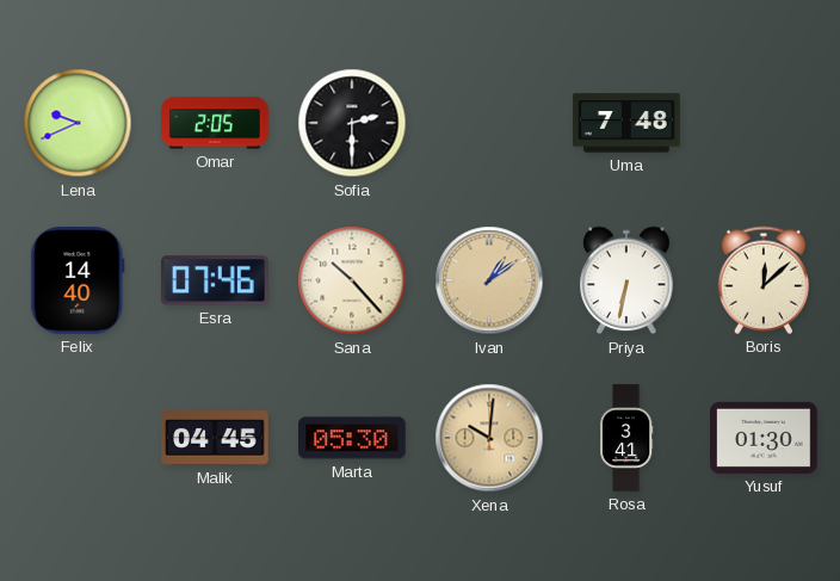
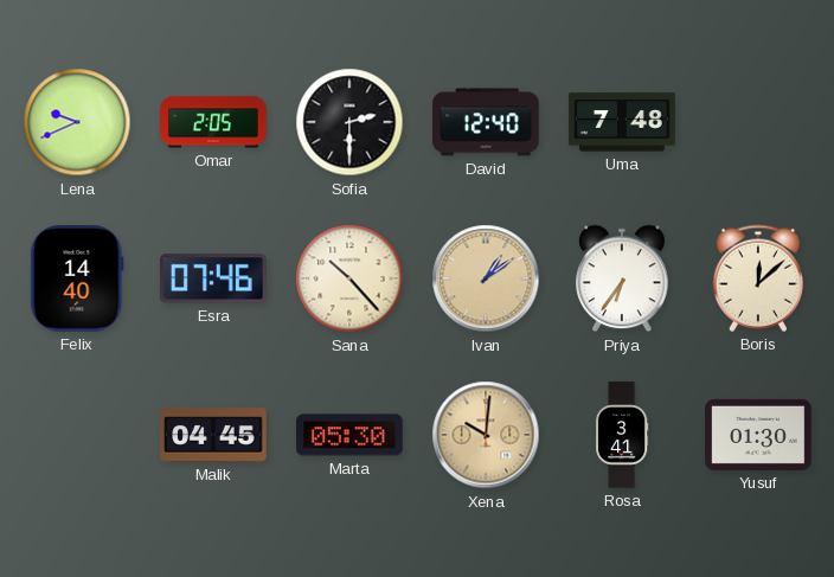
David: none -> 12:40 (486, 122)
Priya: 6:32 -> 6:36 (622, 278)
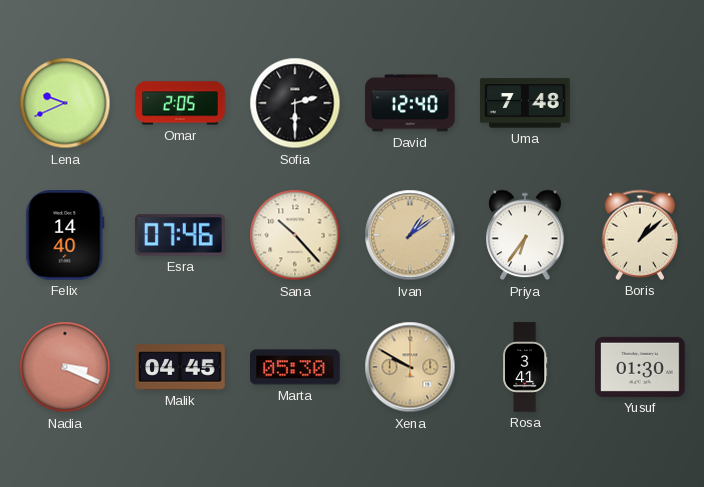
Boris: 12:08 -> 1:08 (639, 235)
Nadia: none -> 3:19 (65, 367)
Xena: 10:01 -> 9:50 (410, 367)
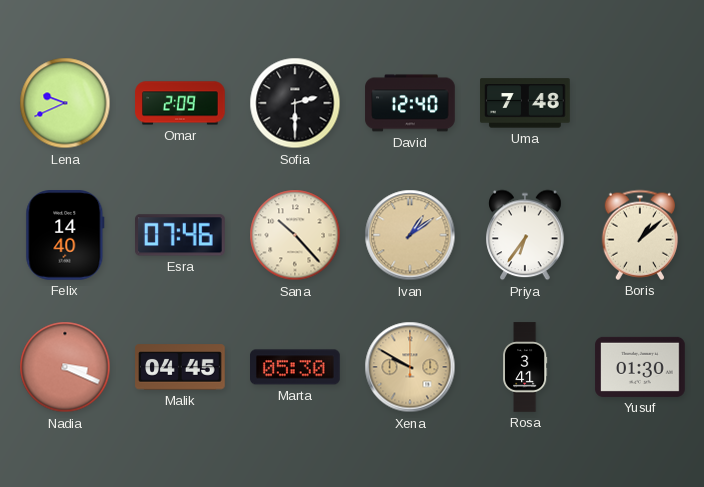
Omar: 2:05 -> 2:09 (180, 103)
